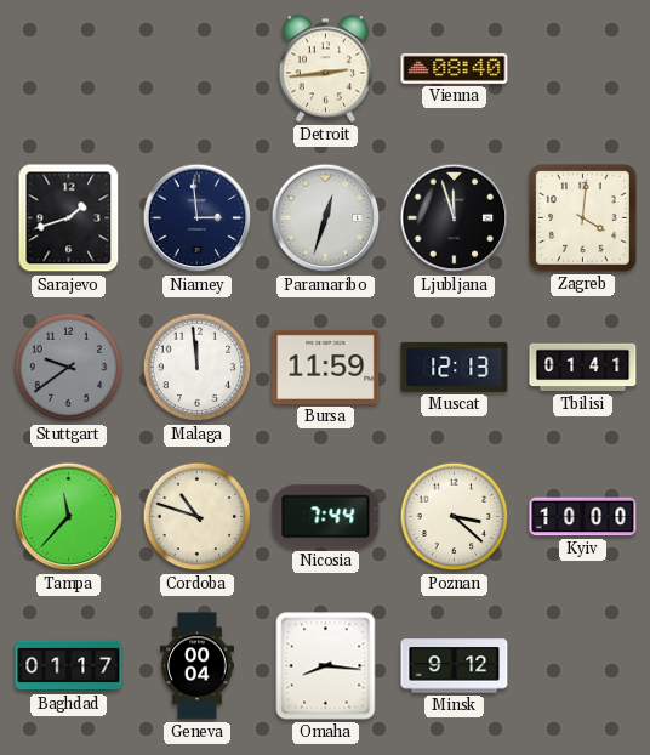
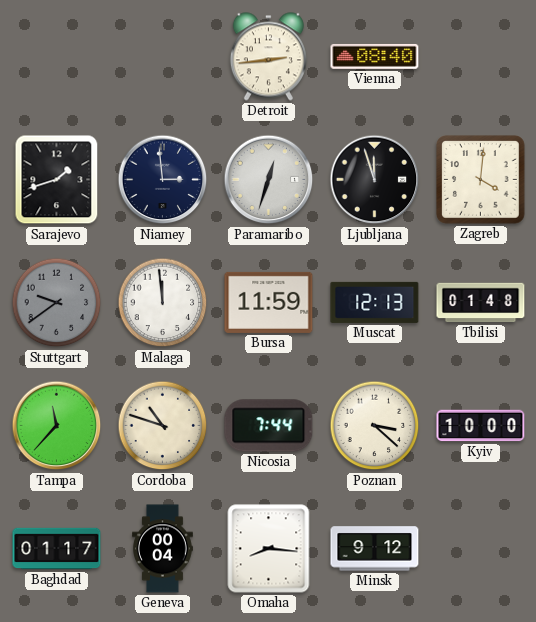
Tbilisi: 01:41 -> 01:48 (481, 303)
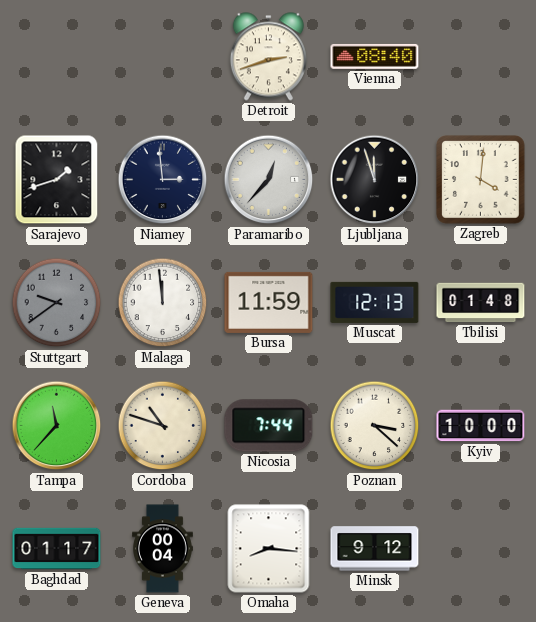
Detroit: 2:44 -> 2:42 (268, 57)
Paramaribo: 12:33 -> 12:37 (269, 180)
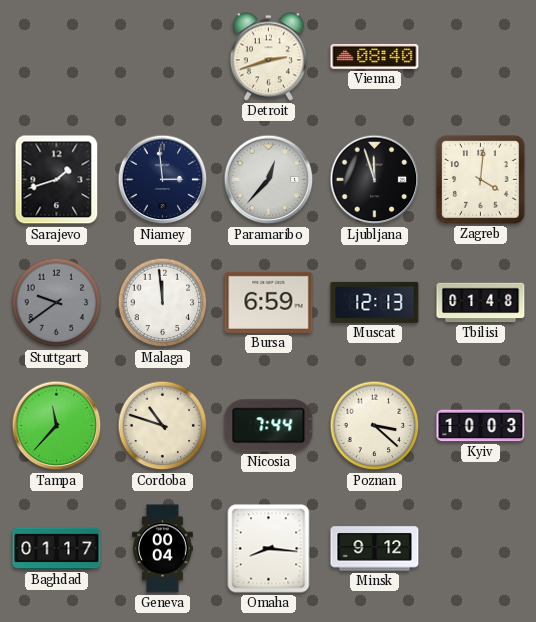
Bursa: 11:59 -> 6:59 (269, 302)
Kyiv: 10:00 -> 10:03 (481, 426)
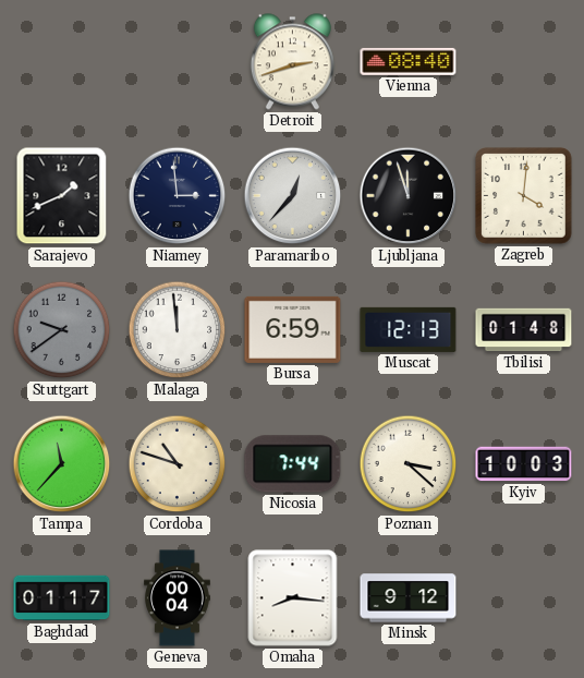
Sarajevo: 1:42 -> 1:41 (62, 196)
